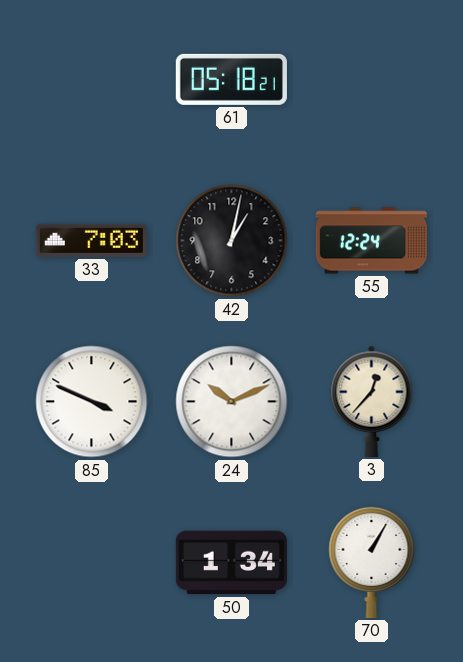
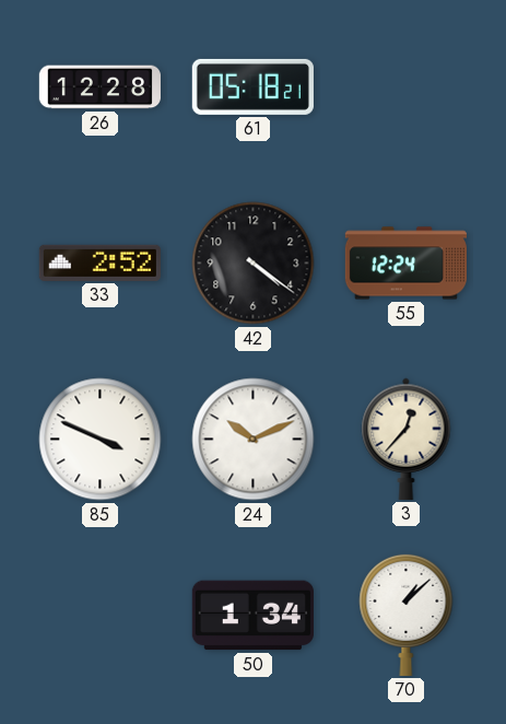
26: none -> 12:28 (99, 87)
33: 7:03 -> 2:52 (99, 262)
42: 1:02 -> 4:21 (254, 264)
70: 1:05 -> 1:08 (407, 615)
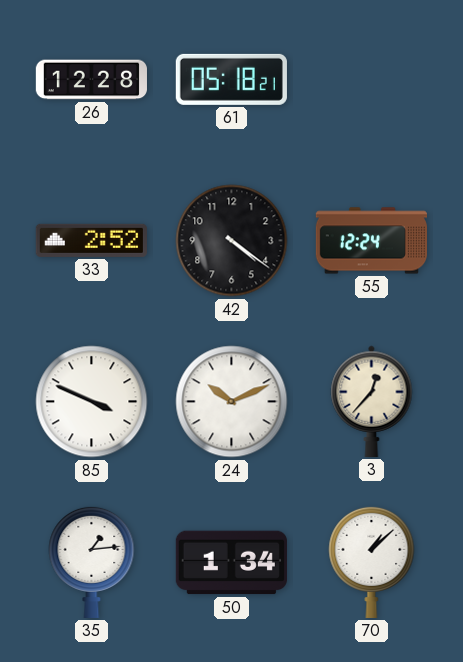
35: none -> 1:14 (92, 562)
